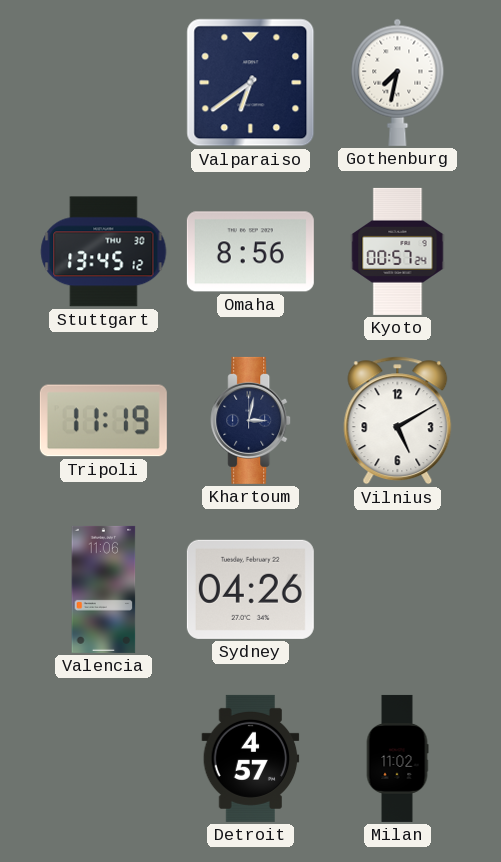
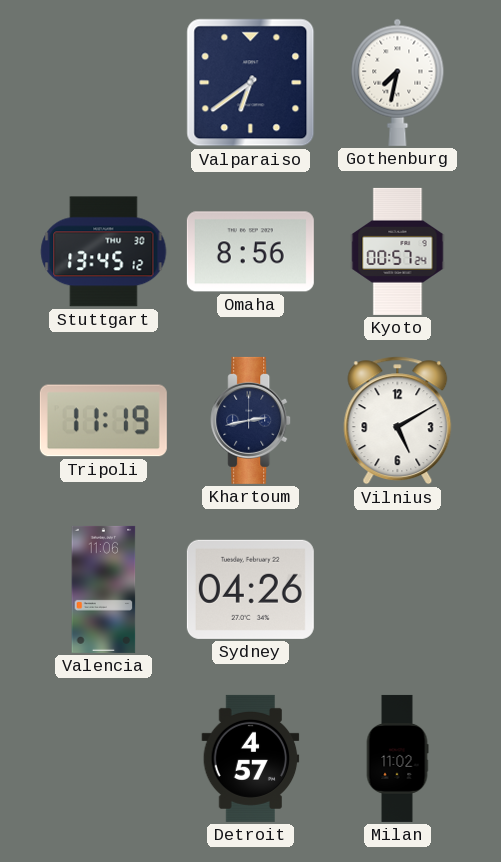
Khartoum: 3:02 -> 2:43 (251, 420)
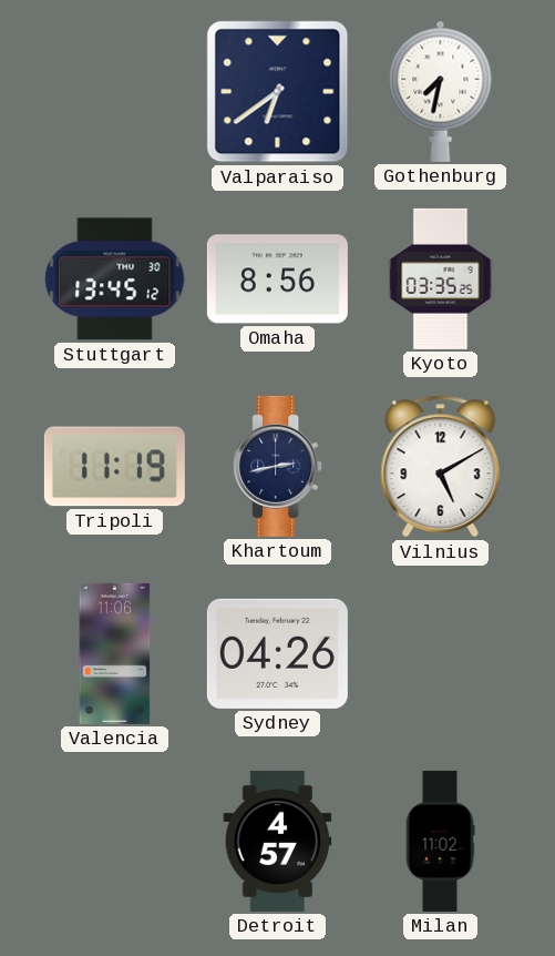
Kyoto: 00:57 -> 03:35 (441, 278)
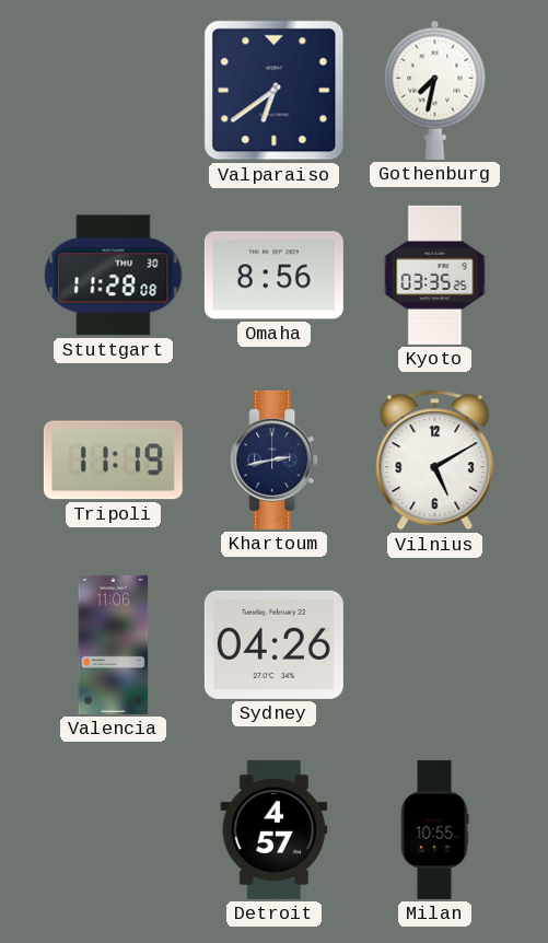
Stuttgart: 13:45 -> 11:28 (114, 276)
Milan: 11:02 -> 10:55 (434, 829)
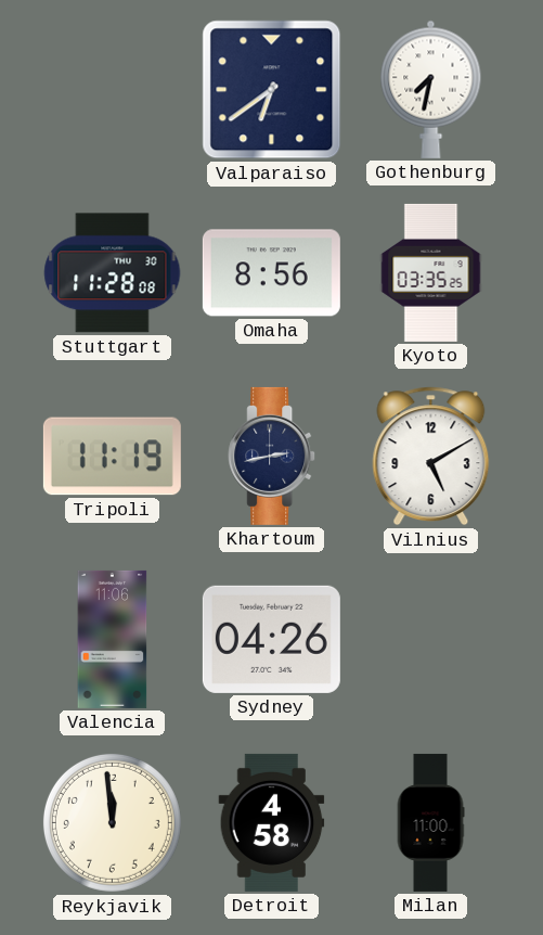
Reykjavik: none -> 11:59 (112, 822)
Detroit: 4:57 -> 4:58 (272, 822)
Milan: 10:55 -> 11:00 (430, 822)
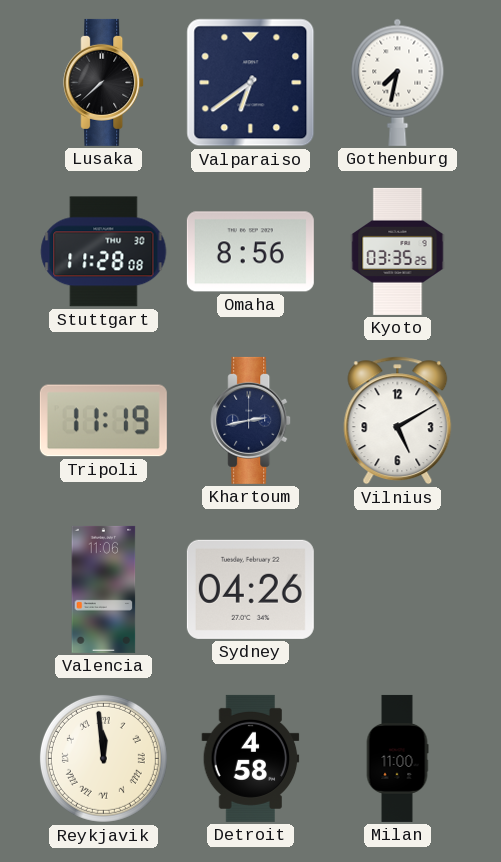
Lusaka: none -> 7:38 (104, 82)
Reykjavik numerals: Arabic -> Roman (103, 758)
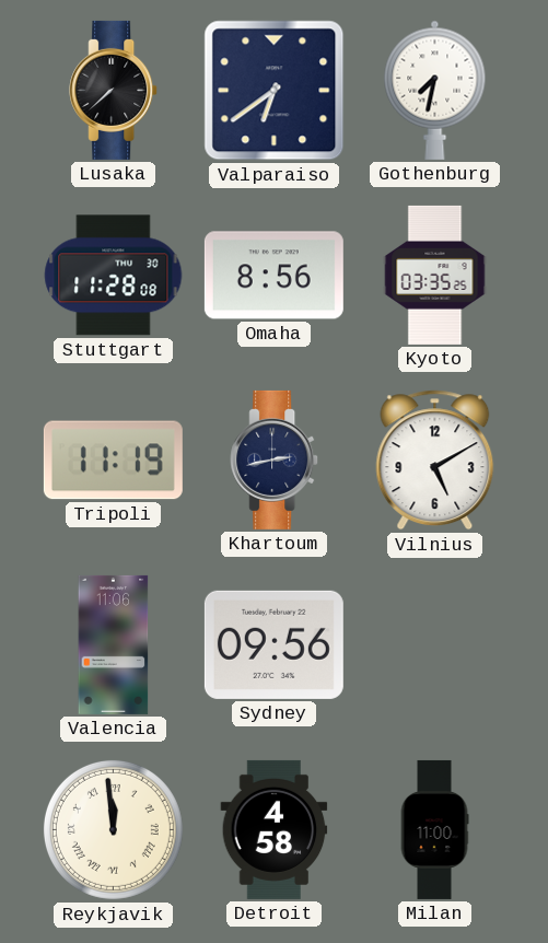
Sydney: 04:26 -> 09:56 (273, 644)
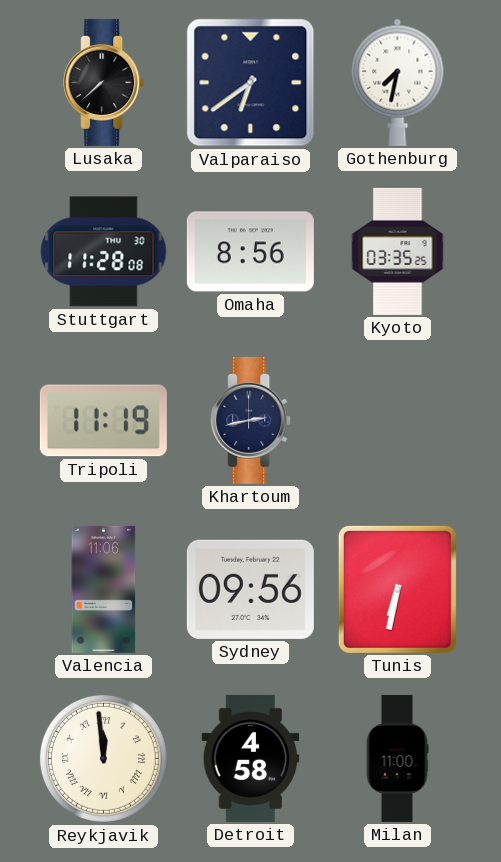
Vilnius: 5:10 -> none (435, 461)
Tunis: none -> 6:32 (397, 589)
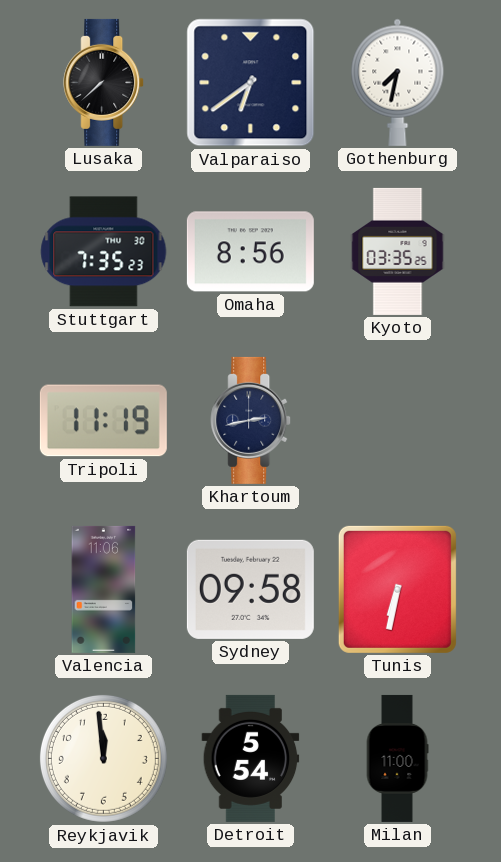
Stuttgart: 11:28 -> 7:35 (104, 252)
Sydney: 09:56 -> 09:58 (250, 589)
Reykjavik numerals: Roman -> Arabic (103, 758)
Detroit: 4:58 -> 5:54 (251, 758)
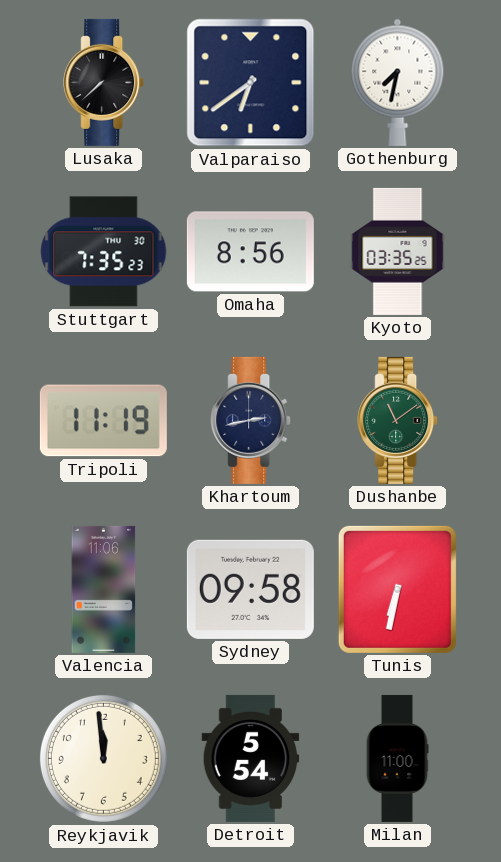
Dushanbe: none -> 11:09 (398, 420)
